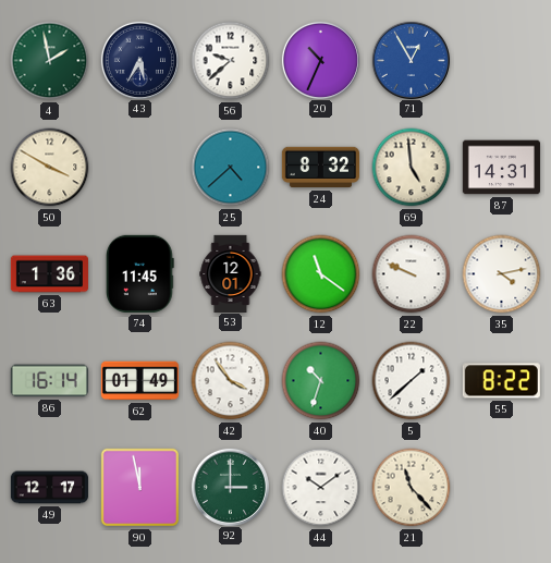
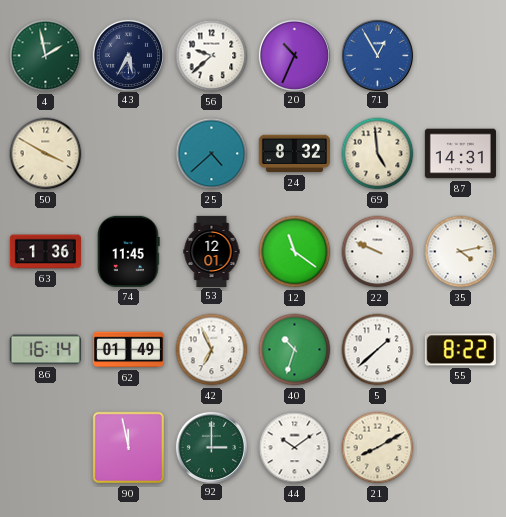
42: 3:54 -> 6:56 (212, 350)
49: 12:17 -> none (49, 488)
21: 11:23 -> 8:10 (378, 448)
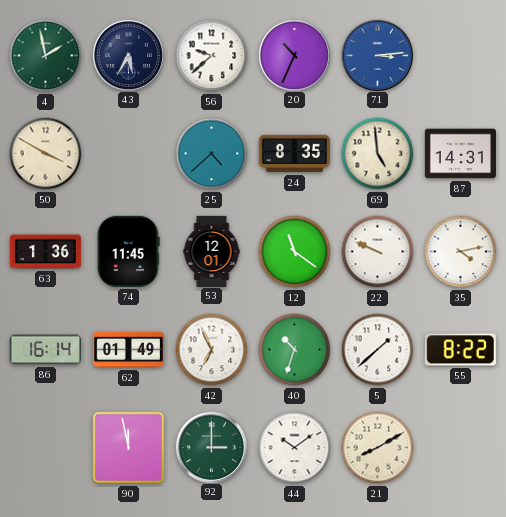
71: 12:55 -> 3:14 (377, 55)
24: 8:32 -> 8:35 (294, 154)
